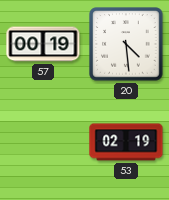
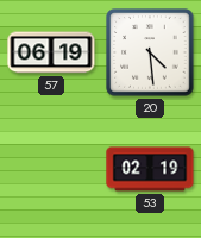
57: 00:19 -> 06:19 (51, 52)
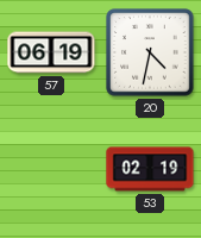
20: 4:29 -> 4:32 (150, 52)
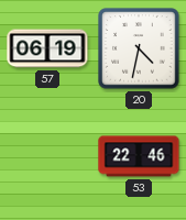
53: 02:19 -> 22:46 (139, 156)
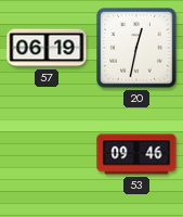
20: 4:32 -> 12:32 (136, 48)
53: 22:46 -> 09:46 (136, 154)
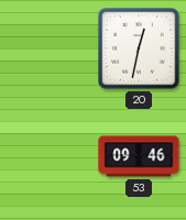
57: 06:19 -> none (47, 48)
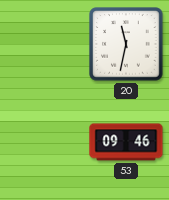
20: 12:32 -> 11:32 (126, 44)
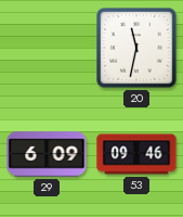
29: none -> 6:09 (47, 154)
